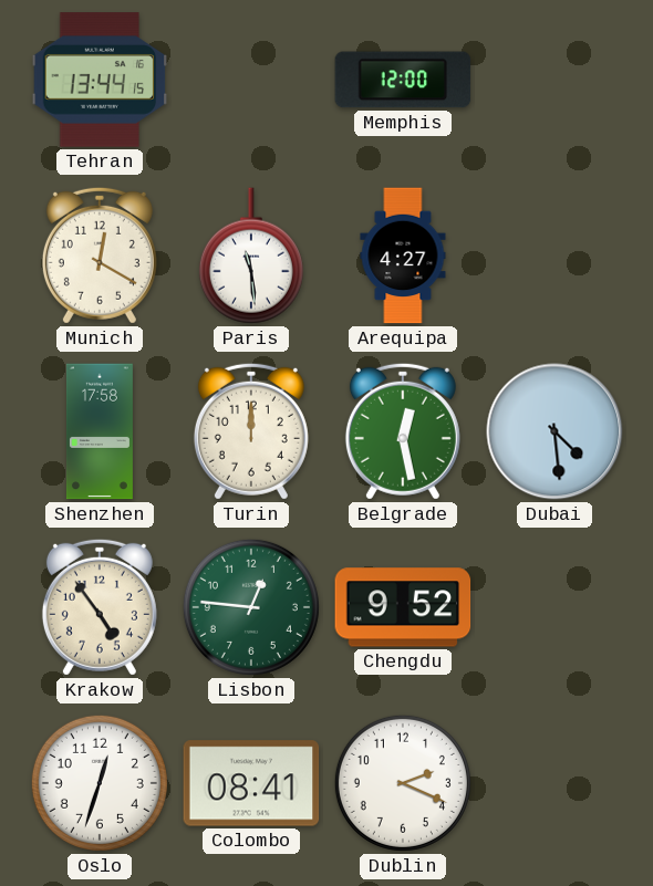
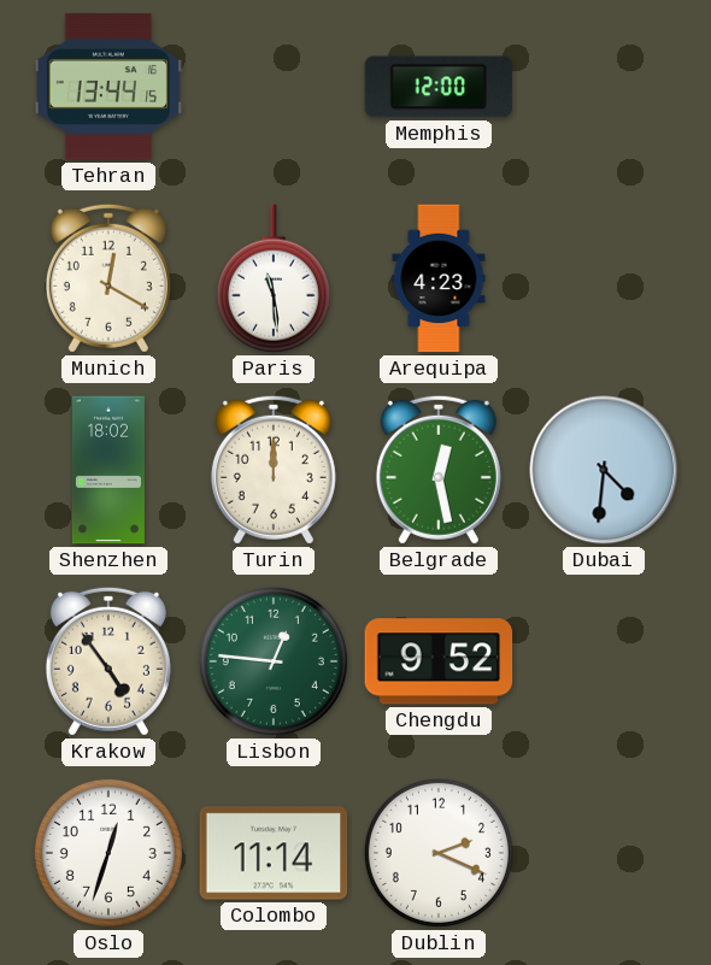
Arequipa: 4:27 -> 4:23 (439, 278)
Shenzhen: 17:58 -> 18:02 (108, 470)
Dubai: 4:29 -> 4:31 (604, 470)
Colombo: 08:41 -> 11:14 (274, 853)
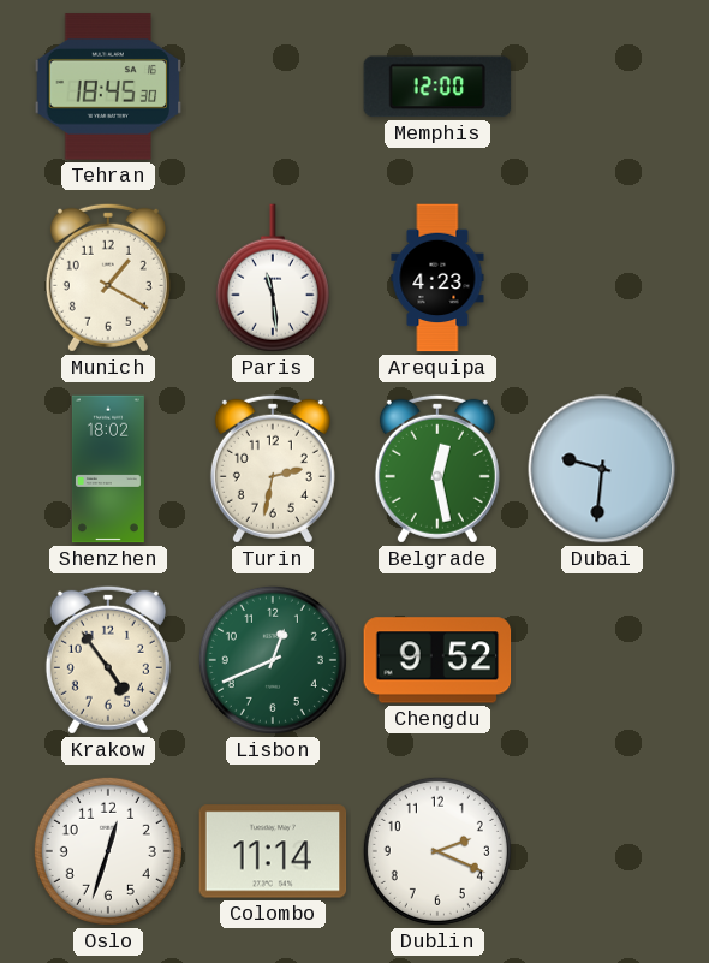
Tehran: 13:44 -> 18:45 (108, 87)
Munich: 12:20 -> 1:20 (108, 278)
Turin: 12:00 -> 2:32 (273, 469)
Dubai: 4:31 -> 9:31 (602, 469)
Lisbon: 12:46 -> 12:41 (273, 660)
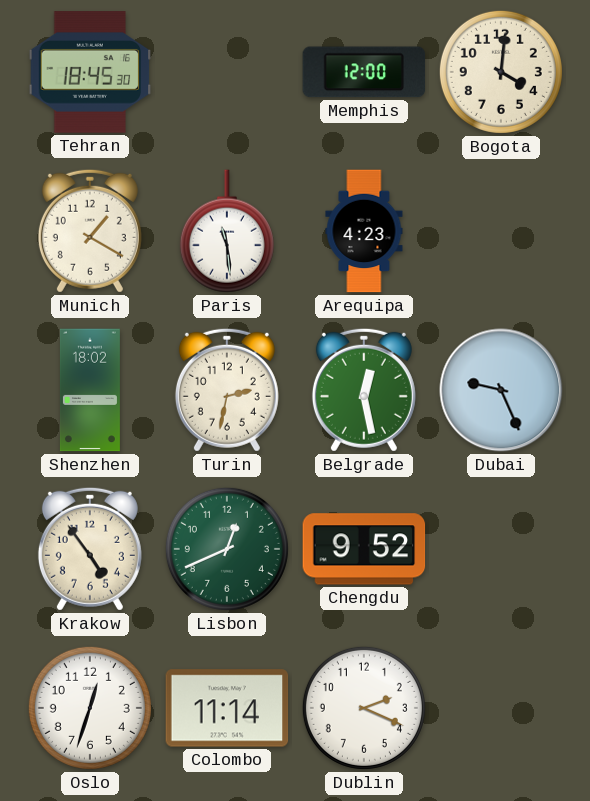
Bogota: none -> 4:01 (501, 72)
Dubai: 9:31 -> 9:26 (501, 390)
